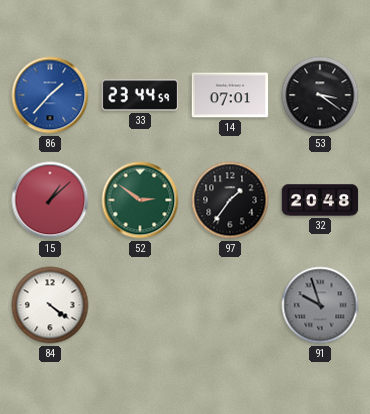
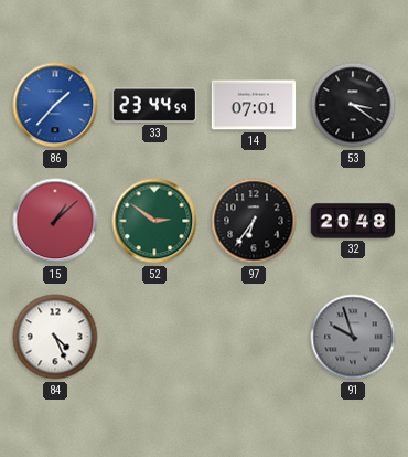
97: 1:36 -> 6:36 (254, 221)
84: 4:21 -> 4:26 (55, 337)
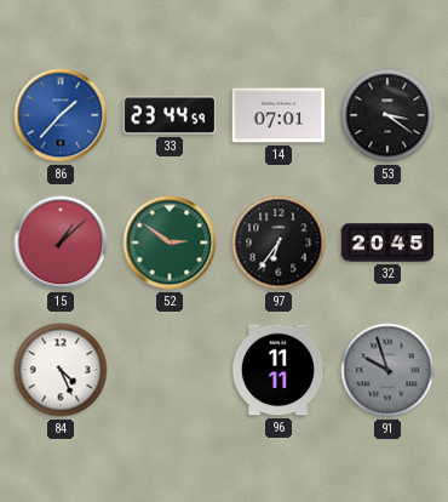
32: 20:48 -> 20:45 (387, 243)
96: none -> 11:11 (278, 370)
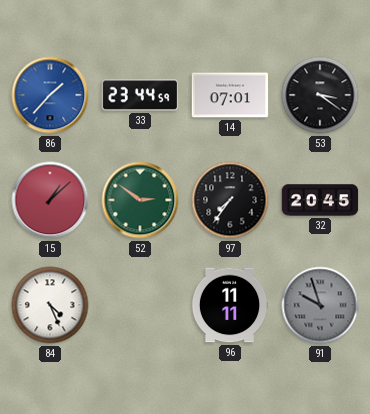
97: 6:36 -> 7:36 (230, 200)
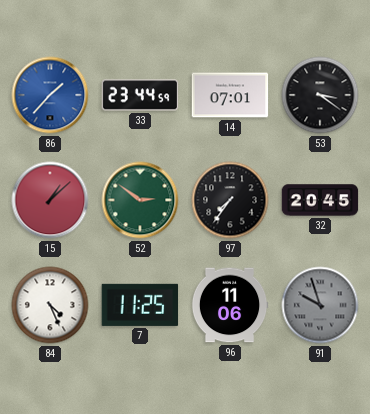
7: none -> 11:25 (140, 305)
96: 11:11 -> 11:06 (230, 305)
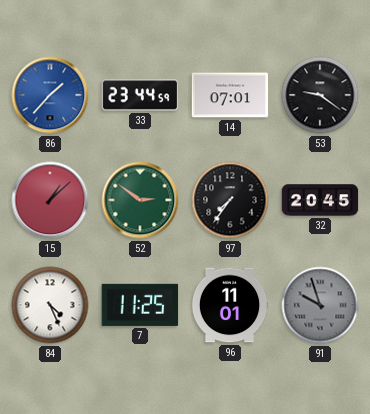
53: 3:21 -> 9:21 (320, 95)
96: 11:06 -> 11:01 (230, 305)
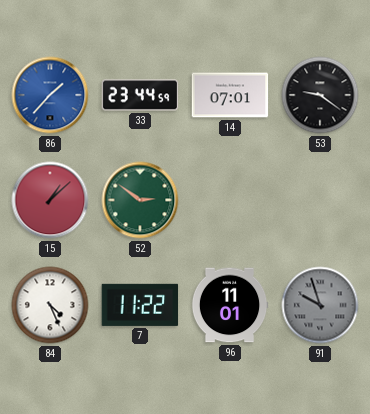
97: 7:36 -> none (230, 200)
32: 20:45 -> none (320, 200)
7: 11:25 -> 11:22 (140, 305)
